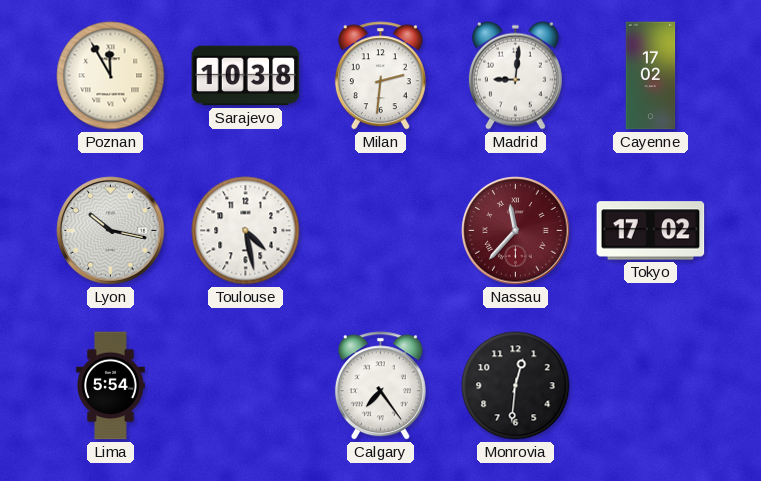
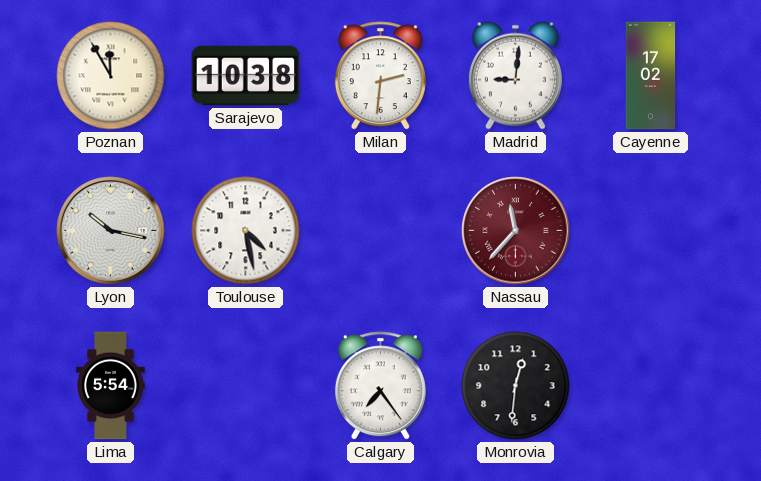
Tokyo: 17:02 -> none (651, 231)
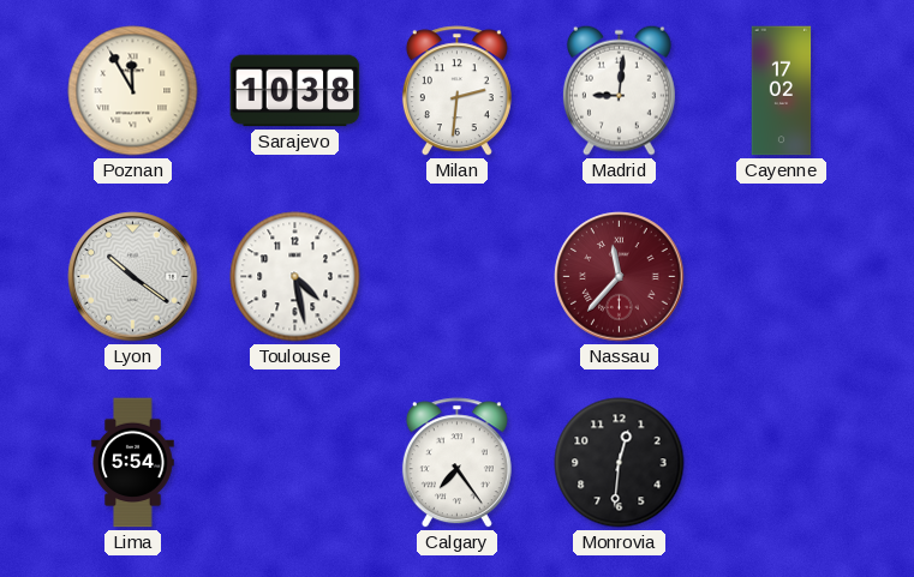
Lyon: 10:17 -> 10:21 (133, 277)
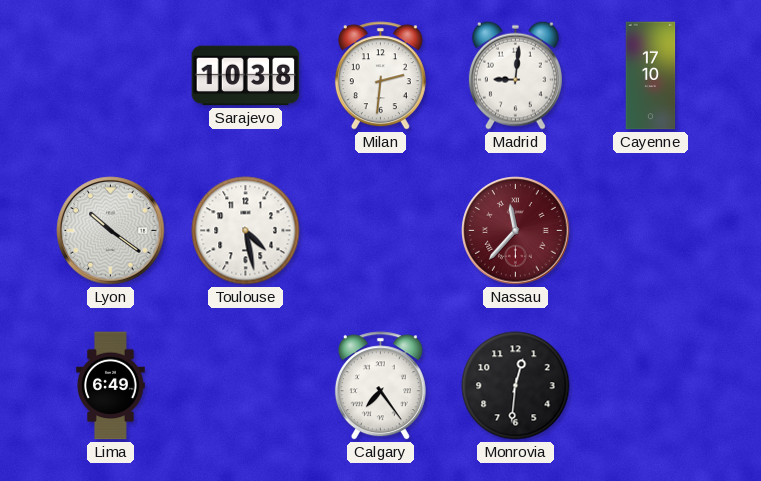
Poznan: 11:55 -> none (133, 91)
Cayenne: 17:02 -> 17:10 (651, 76)
Lima: 5:54 -> 6:49 (111, 386)
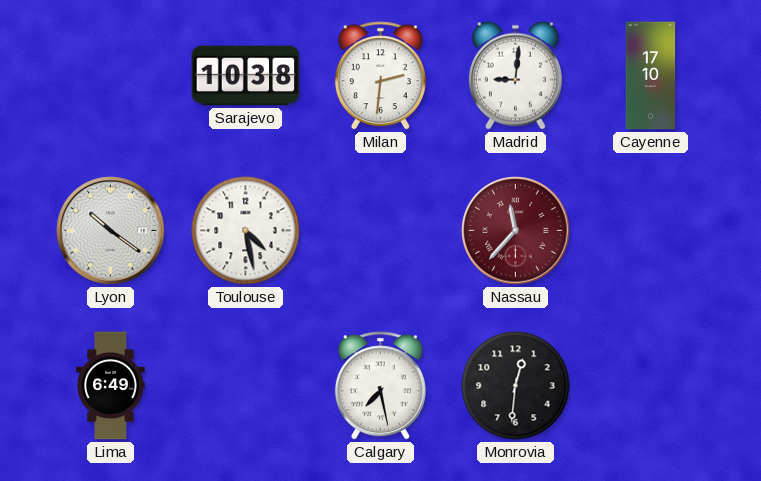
Calgary: 7:24 -> 7:28 (380, 386)
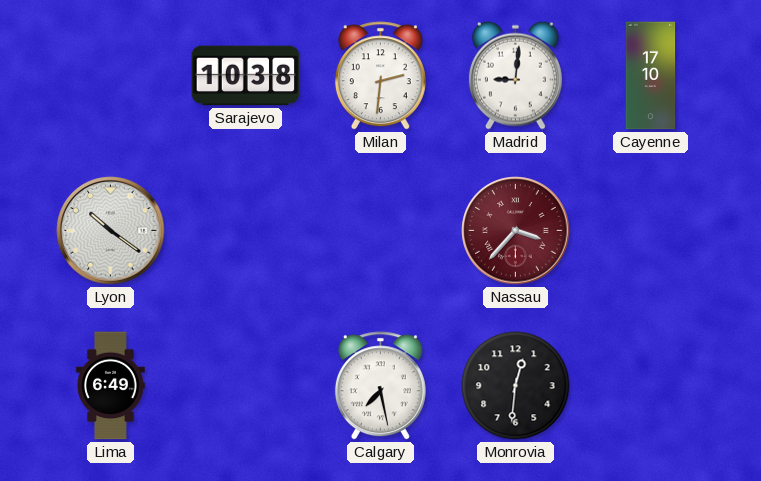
Toulouse: 4:28 -> none (246, 231)
Nassau: 11:37 -> 3:37 (516, 231)
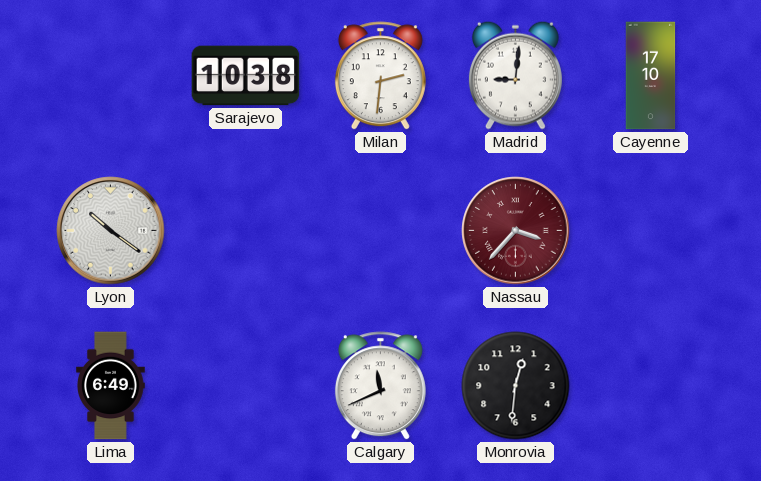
Calgary: 7:28 -> 11:41 (380, 386)
